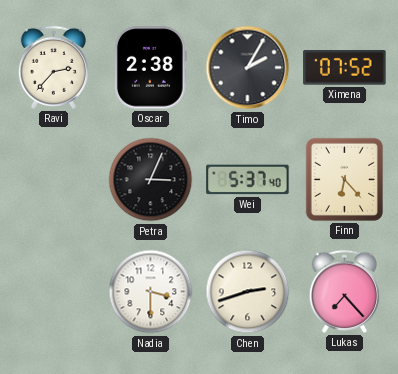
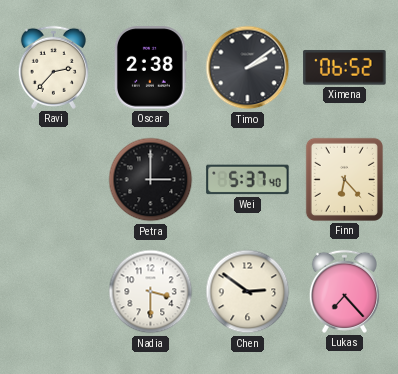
Timo: 2:05 -> 2:09 (248, 68)
Ximena: 07:52 -> 06:52 (345, 68)
Petra: 3:04 -> 3:00 (151, 180)
Chen: 2:42 -> 2:51 (248, 292)
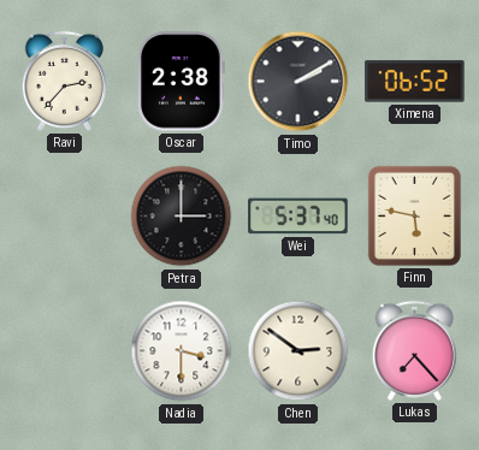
Timo: 2:09 -> 2:10 (298, 82)
Finn: 6:23 -> 5:47 (414, 215)
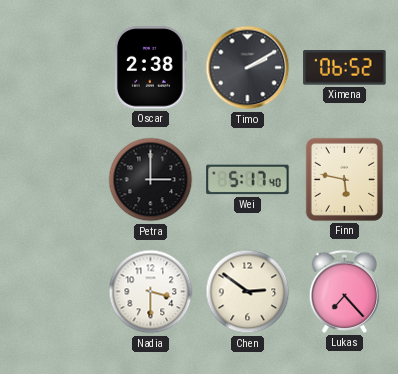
Ravi: 2:37 -> none (64, 81)
Wei: 5:37 -> 5:17 (248, 180)
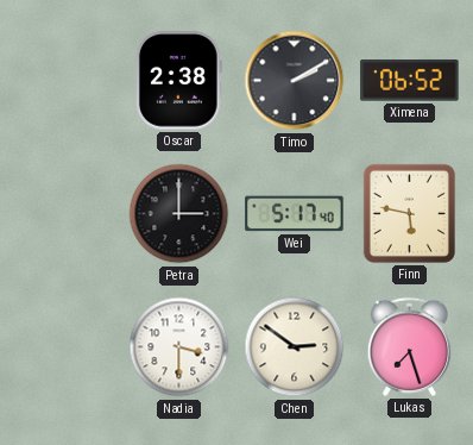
Lukas: 7:23 -> 7:27 (409, 346)
